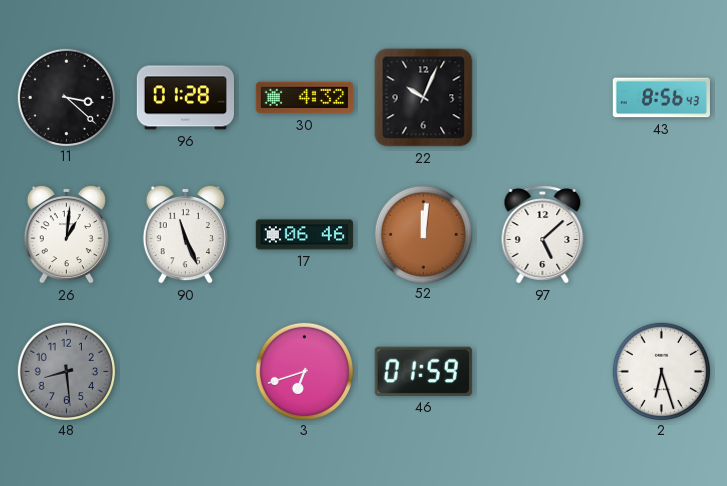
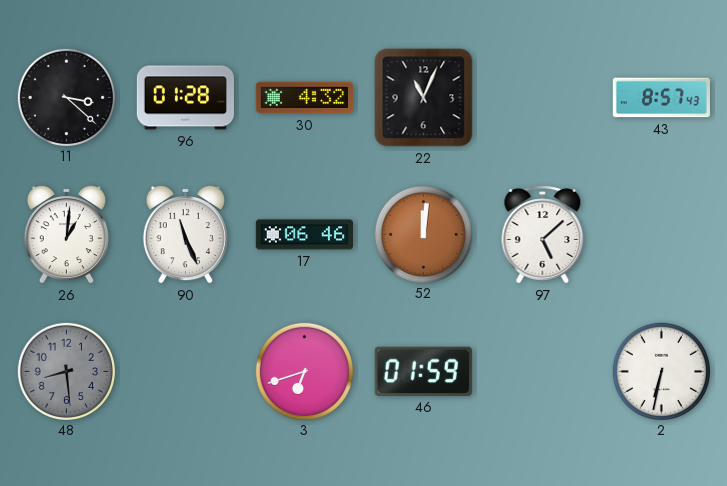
22: 10:04 -> 11:04 (424, 98)
43: 8:56 -> 8:57 (661, 98)
2: 6:27 -> 6:32 (661, 371)
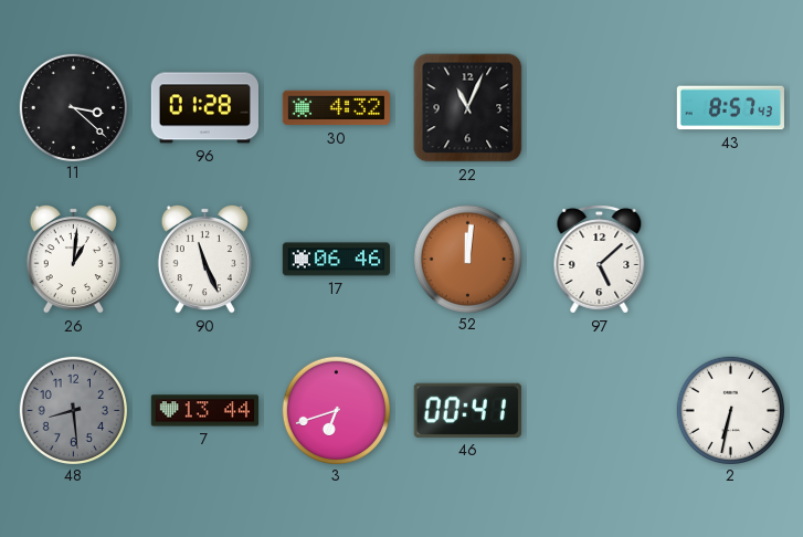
7: none -> 13:44 (204, 411)
46: 01:59 -> 00:41 (467, 410)
